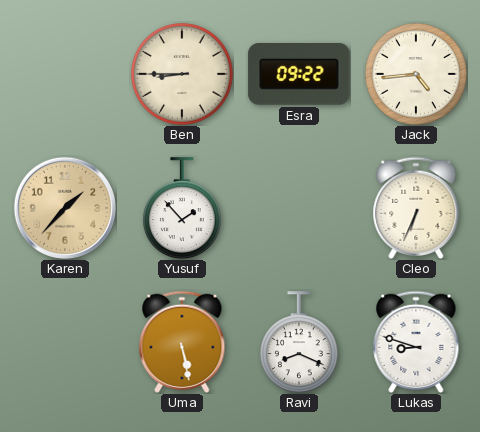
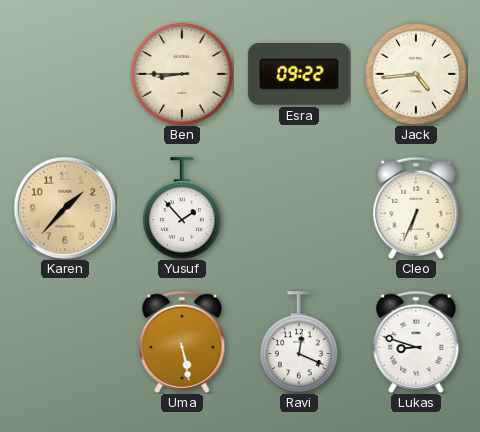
Ravi: 8:19 -> 12:19 (299, 342)
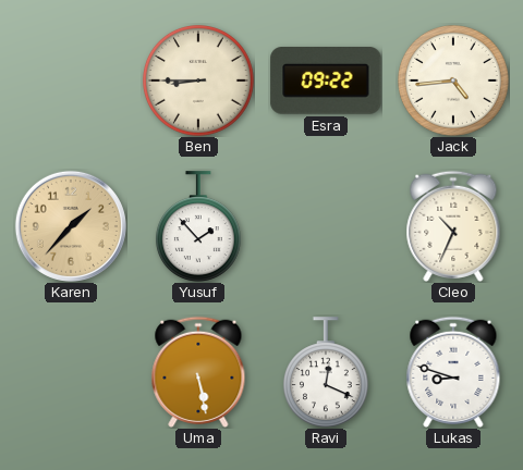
Cleo: 6:34 -> 10:34 (453, 226)
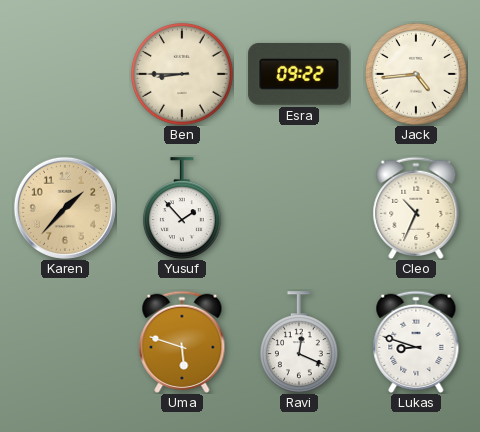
Uma: 5:28 -> 5:48 (182, 342)
